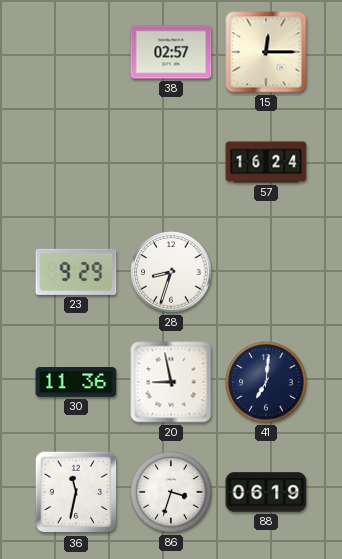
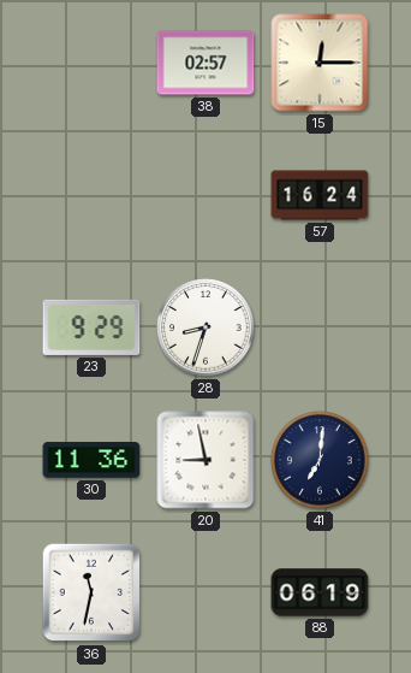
86: 3:33 -> none (171, 492)
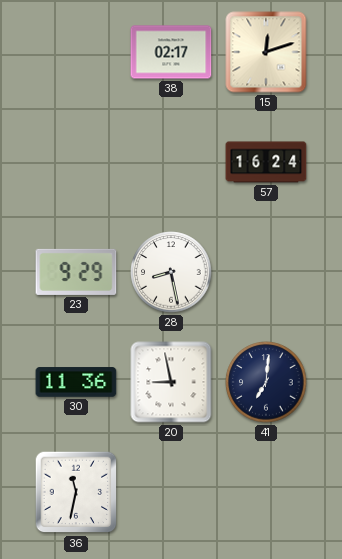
38: 02:57 -> 02:17 (171, 52)
15: 12:15 -> 12:12 (266, 52)
28: 8:33 -> 8:28 (171, 272)
88: 06:19 -> none (320, 592)
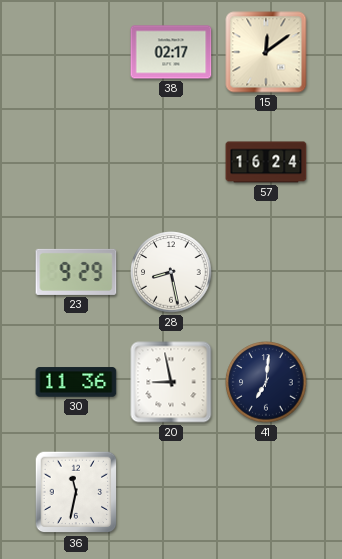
15: 12:12 -> 12:09 (266, 52)
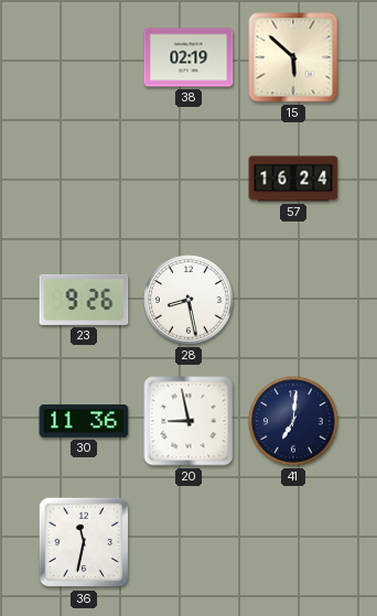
38: 02:17 -> 02:19 (188, 57)
15: 12:09 -> 5:52 (293, 57)
23: 9:29 -> 9:26 (84, 300)
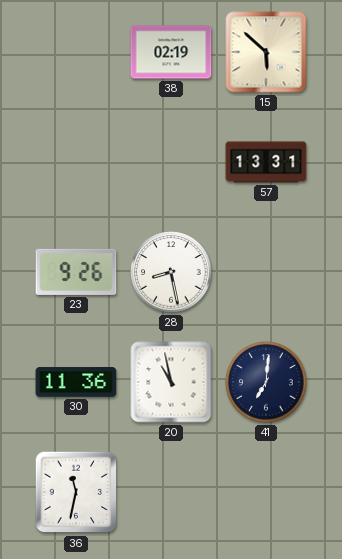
57: 16:24 -> 13:31 (266, 162)
20: 8:58 -> 10:58 (171, 382)
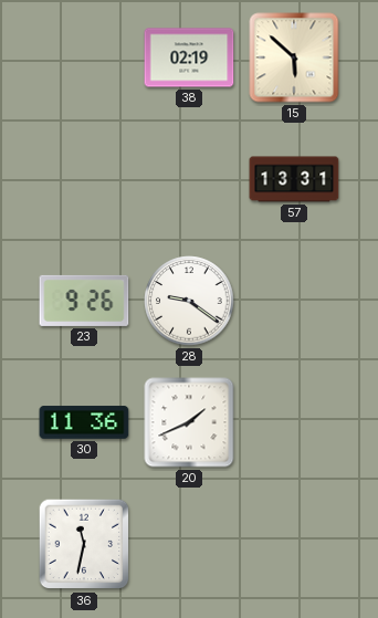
28: 8:28 -> 9:21 (189, 301)
20: 10:58 -> 1:41 (189, 422)
41: 7:01 -> none (266, 382)
